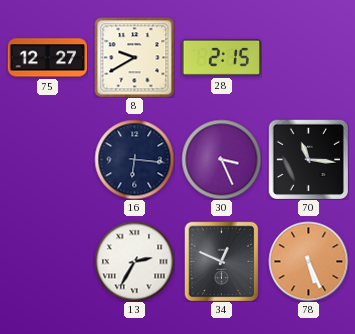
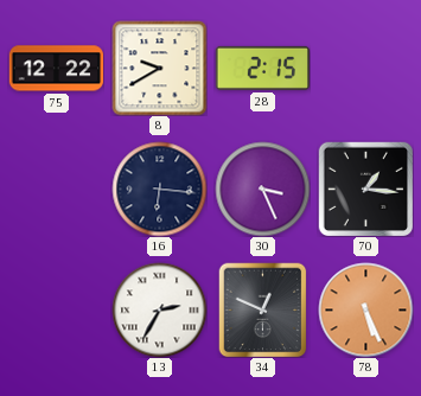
75: 12:27 -> 12:22 (56, 69)
70: 11:16 -> 1:16 (365, 189)
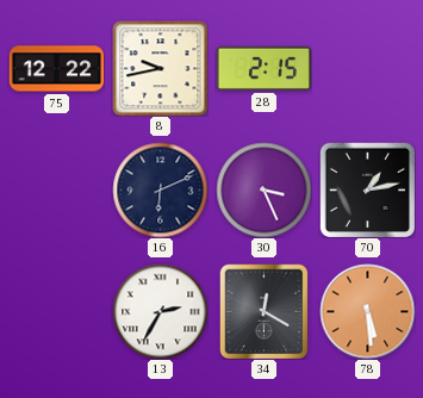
8: 9:40 -> 9:43 (160, 68)
16: 6:16 -> 6:11 (160, 189)
70: 1:16 -> 1:13 (367, 189)
34: 12:49 -> 12:20 (265, 311)
78: 5:26 -> 5:29 (367, 311)
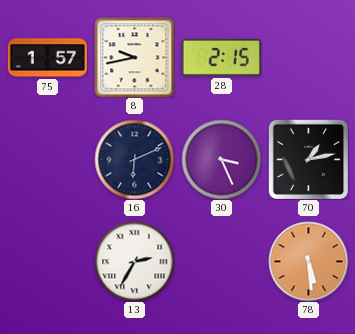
75: 12:22 -> 1:57 (47, 58)
34: 12:20 -> none (265, 311)
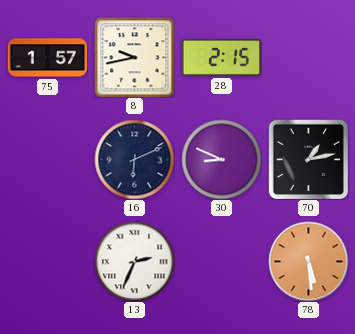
30: 3:26 -> 8:49 (221, 159)
13: 2:35 -> 2:34 (134, 261)
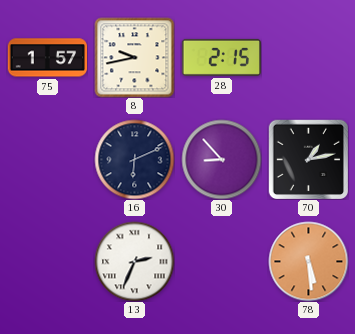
30: 8:49 -> 8:53 (221, 159)
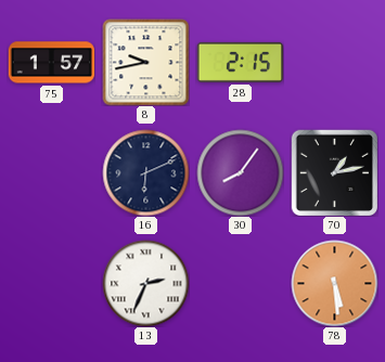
30: 8:53 -> 8:06 (240, 172)
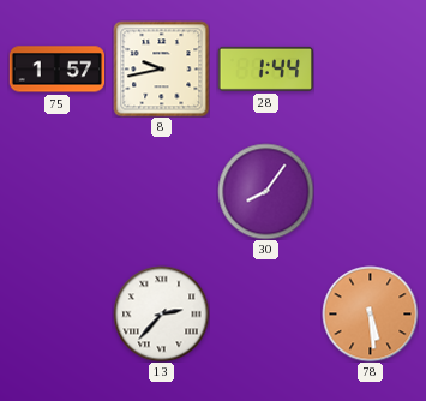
28: 2:15 -> 1:44 (265, 68)
16: 6:11 -> none (145, 172)
70: 1:13 -> none (334, 172)
13: 2:34 -> 2:37 (161, 313)
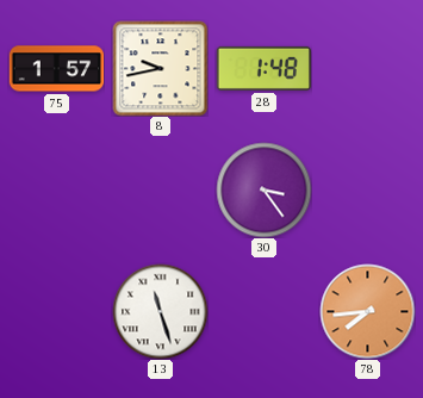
28: 1:44 -> 1:48 (263, 68)
30: 8:06 -> 3:24 (263, 189)
13: 2:37 -> 11:27 (160, 311)
78: 5:29 -> 7:44 (367, 311)
